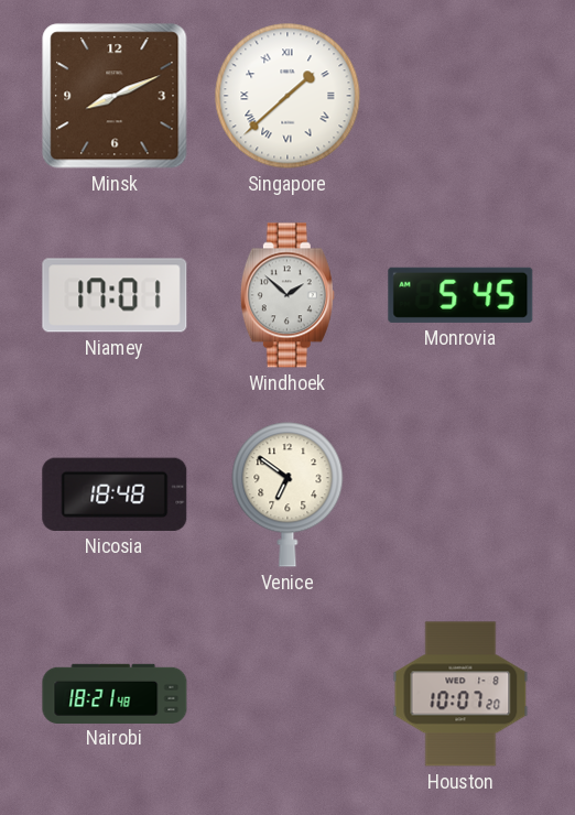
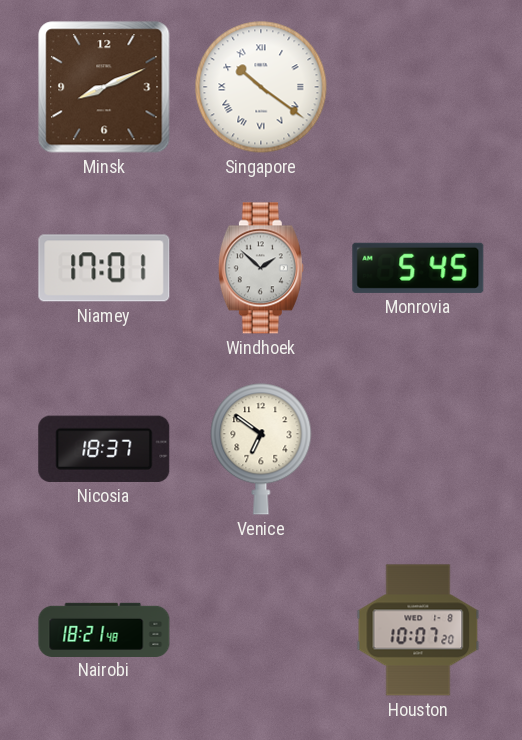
Singapore: 1:38 -> 10:21 (261, 87)
Nicosia: 18:48 -> 18:37 (104, 449)
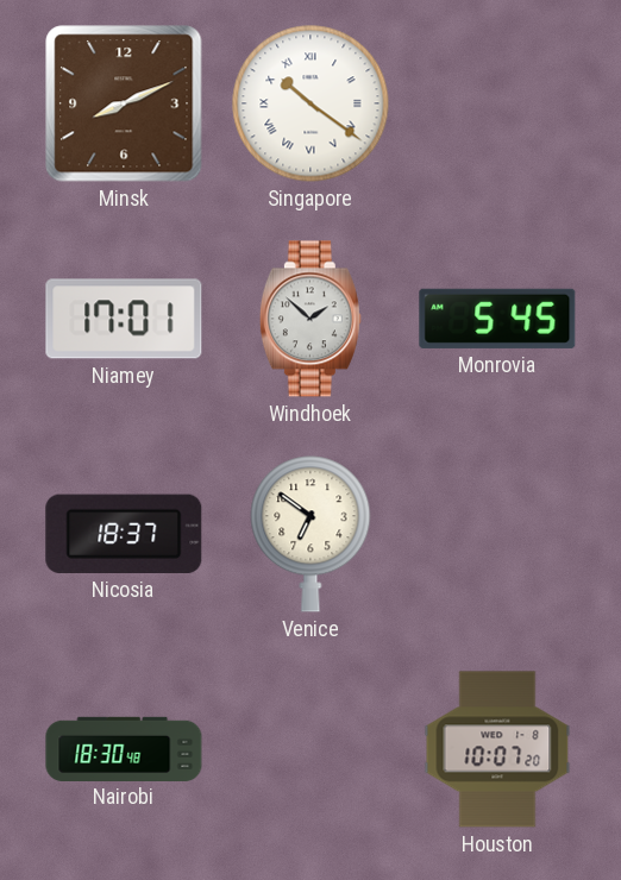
Nairobi: 18:21 -> 18:30 (124, 748)
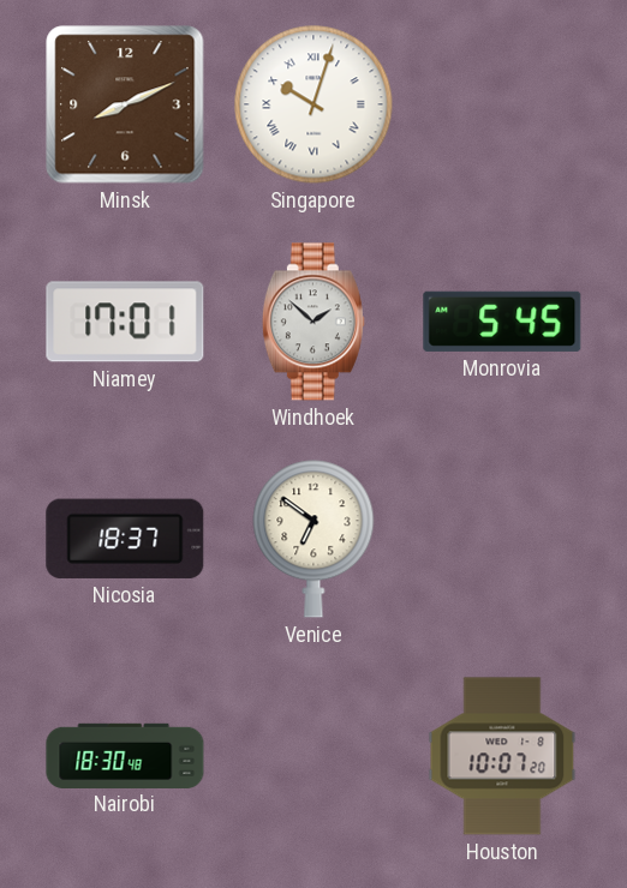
Singapore: 10:21 -> 10:03 (313, 104)
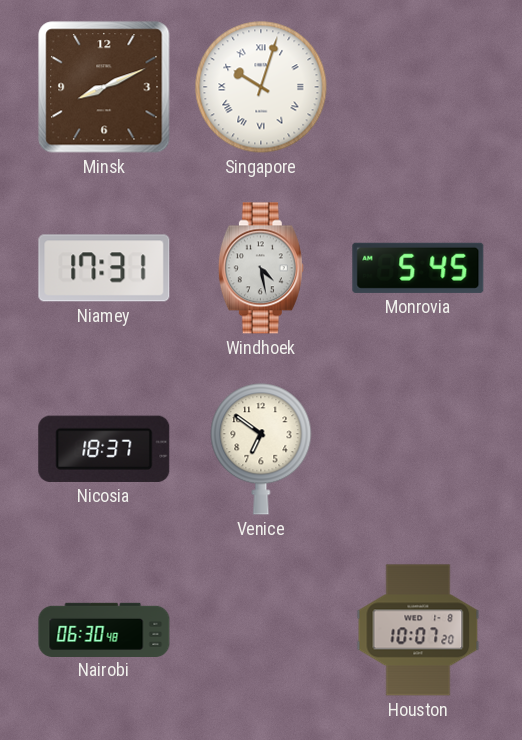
Niamey: 17:01 -> 17:31 (104, 268)
Windhoek: 1:52 -> 4:28 (261, 268)
Nairobi: 18:30 -> 06:30 (104, 629)
